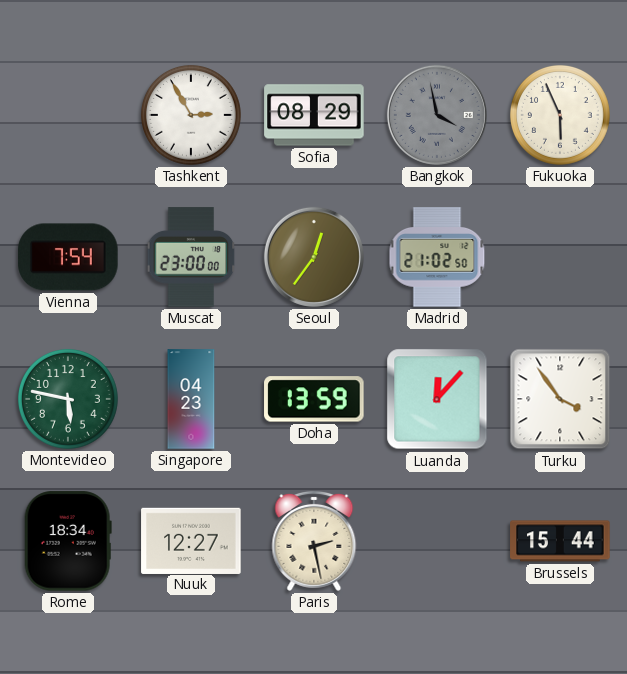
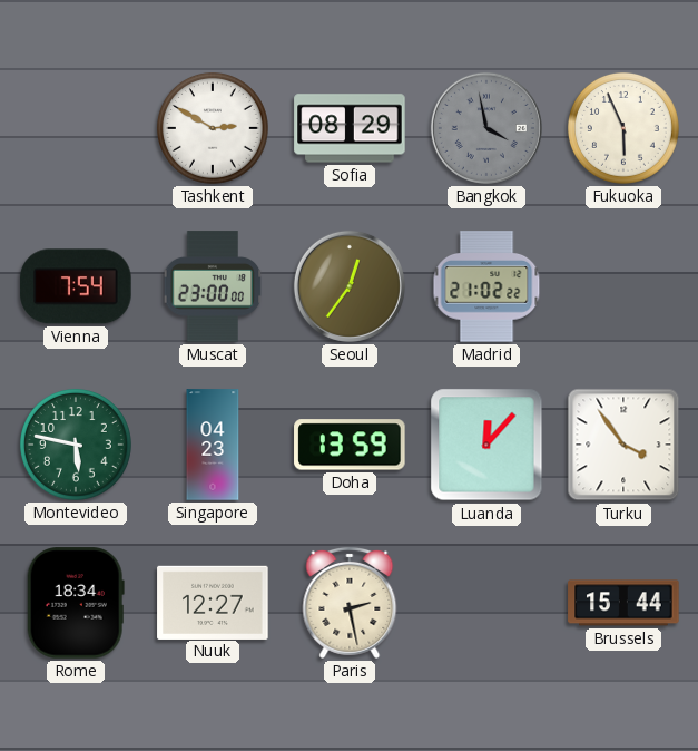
Tashkent: 2:55 -> 2:50 (213, 128)
Madrid: 21:02:50 -> 21:02:22 (486, 286)
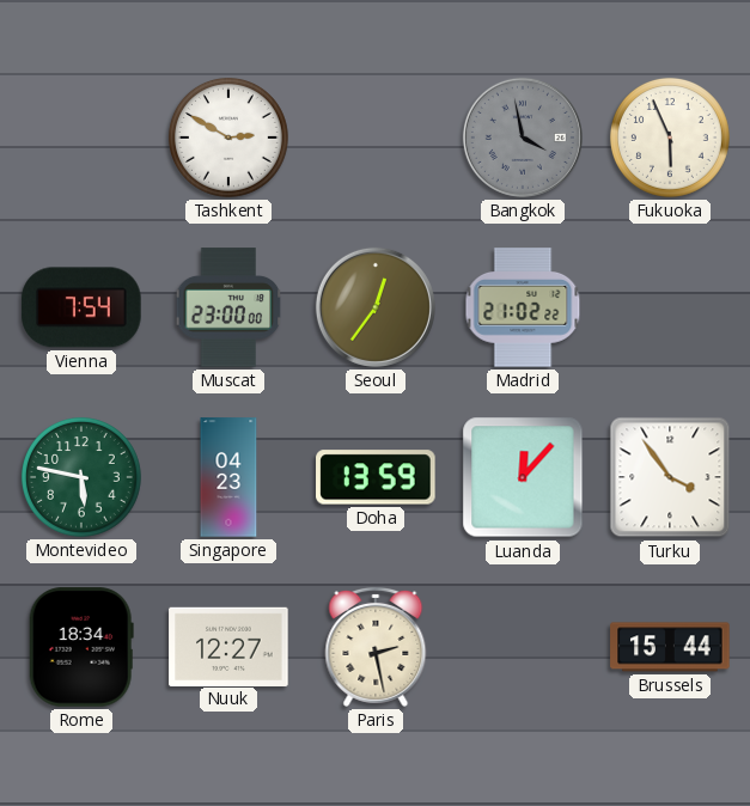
Sofia: 08:29 -> none (350, 128)
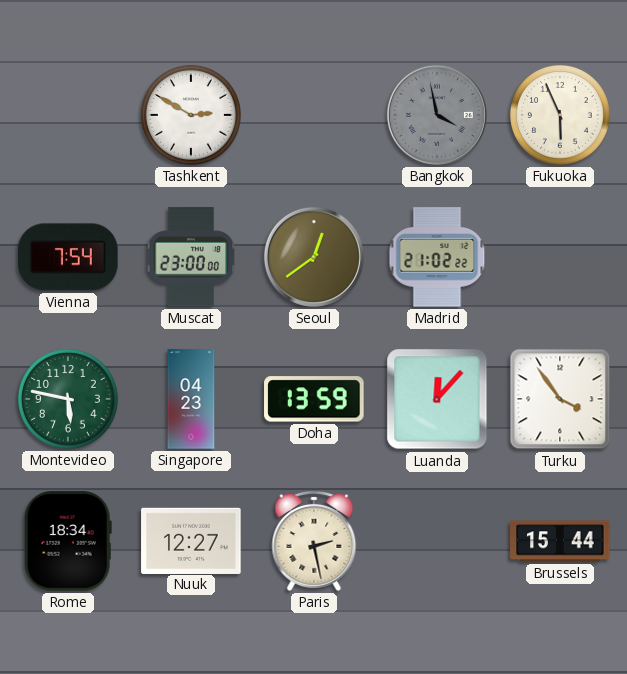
Seoul: 12:36 -> 12:39 (314, 257)
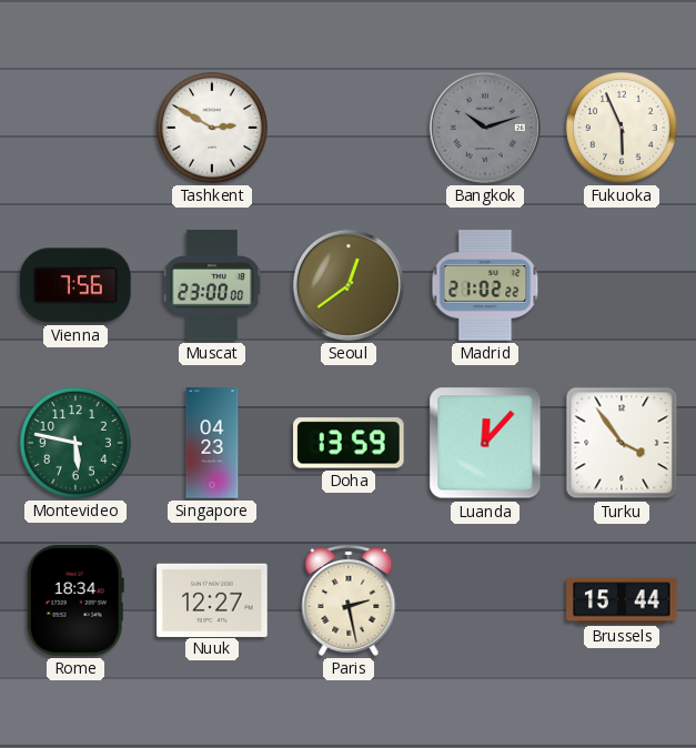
Bangkok: 3:58 -> 10:12 (485, 128)
Vienna: 7:54 -> 7:56 (75, 285)
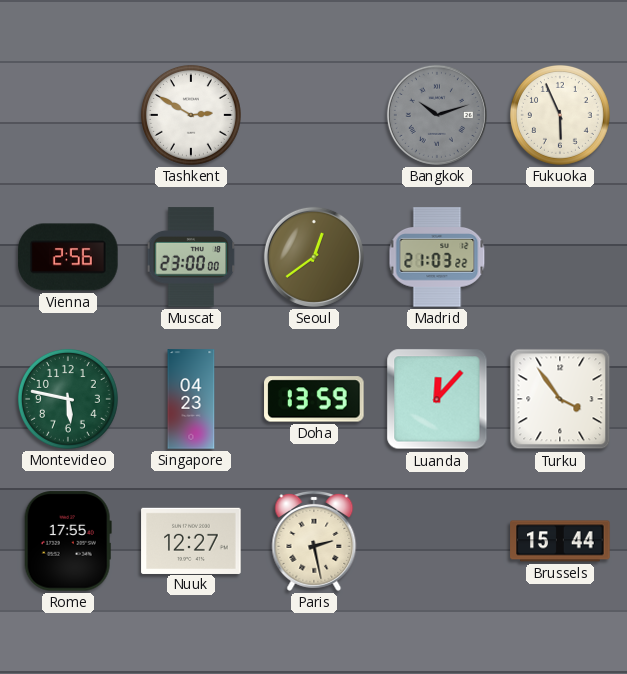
Vienna: 7:56 -> 2:56 (68, 257)
Madrid: 21:02 -> 21:03 (437, 257)
Rome: 18:34 -> 17:55 (68, 541)
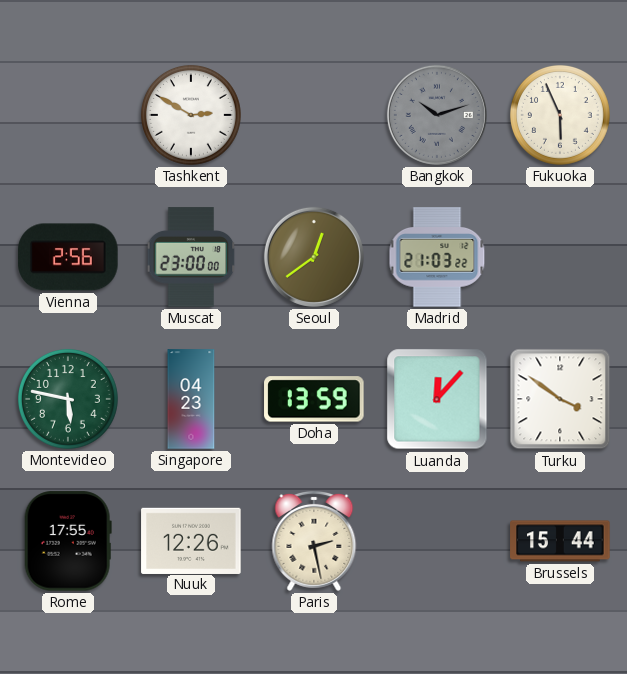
Turku: 3:54 -> 3:51 (560, 399)
Nuuk: 12:27 -> 12:26 (191, 540)
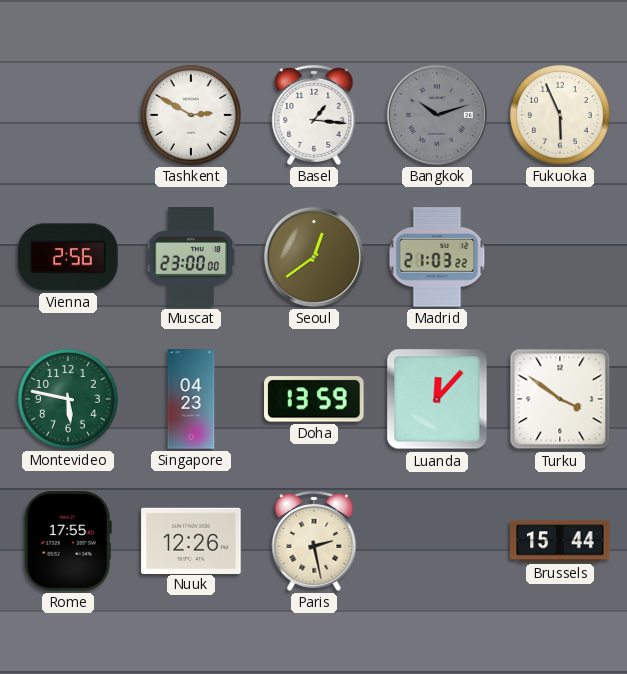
Basel: none -> 1:16 (314, 115)
